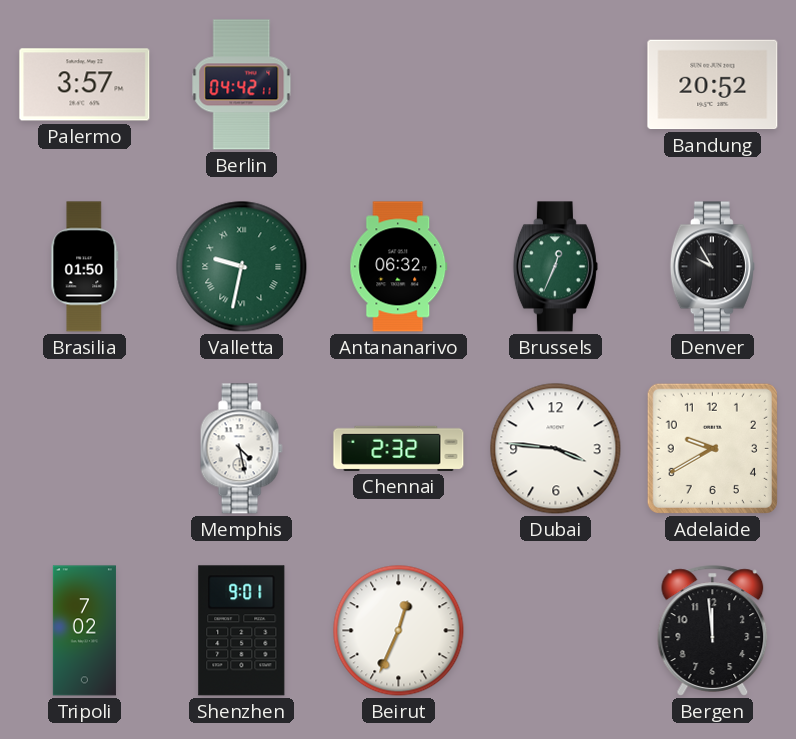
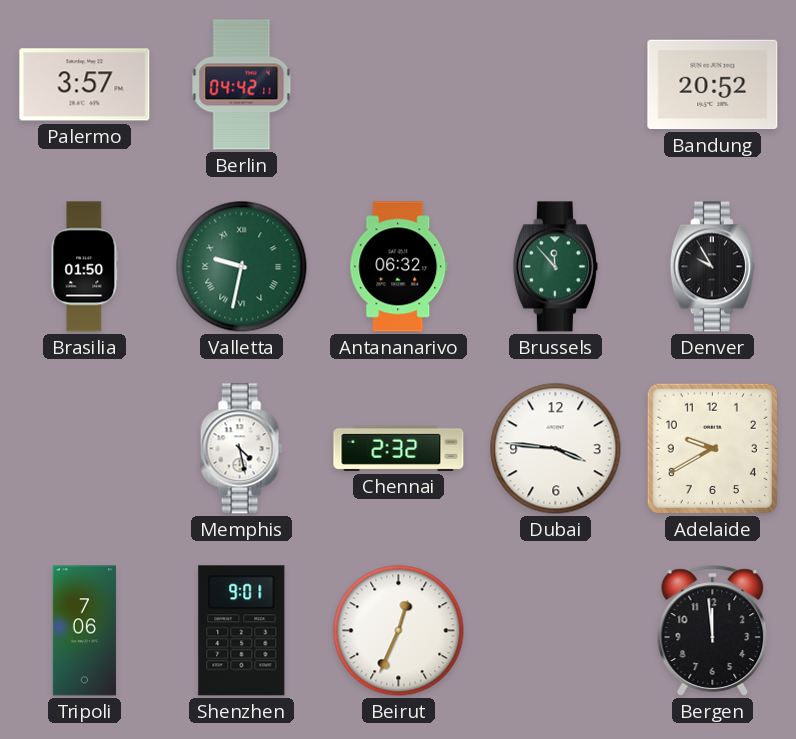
Brussels: 12:34 -> 11:53 (555, 267)
Tripoli: 7:02 -> 7:06 (84, 631)
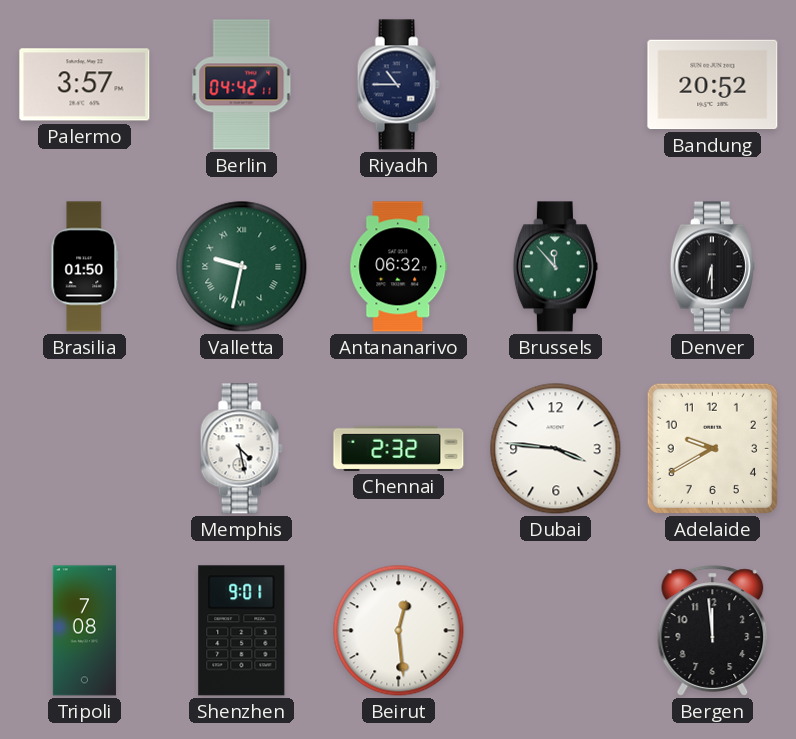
Riyadh: none -> 10:45 (398, 85)
Denver: 9:55 -> 6:30 (712, 267)
Tripoli: 7:06 -> 7:08 (84, 631)
Beirut: 12:34 -> 12:29 (399, 631)
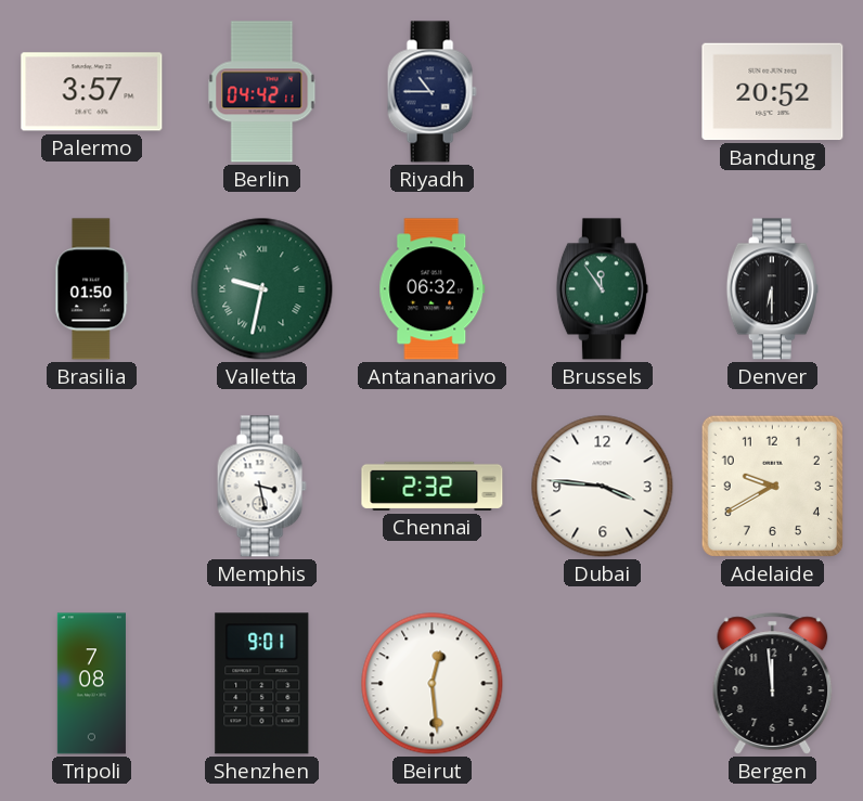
Brussels: 11:53 -> 11:54 (602, 289)
Memphis: 4:28 -> 3:28 (261, 487)
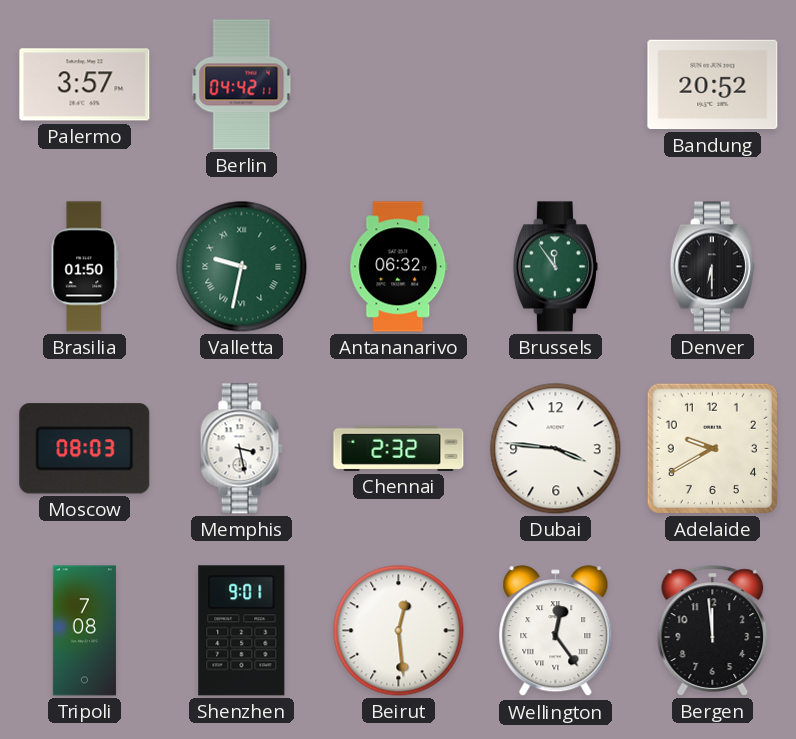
Riyadh: 10:45 -> none (431, 92)
Moscow: none -> 08:03 (85, 449)
Wellington: none -> 12:24 (556, 631)
